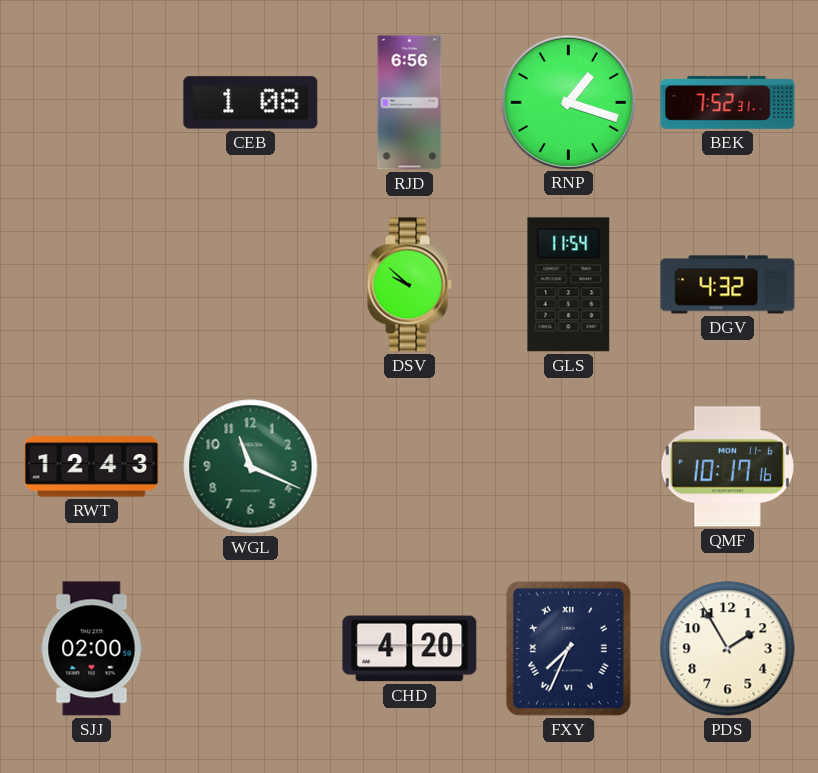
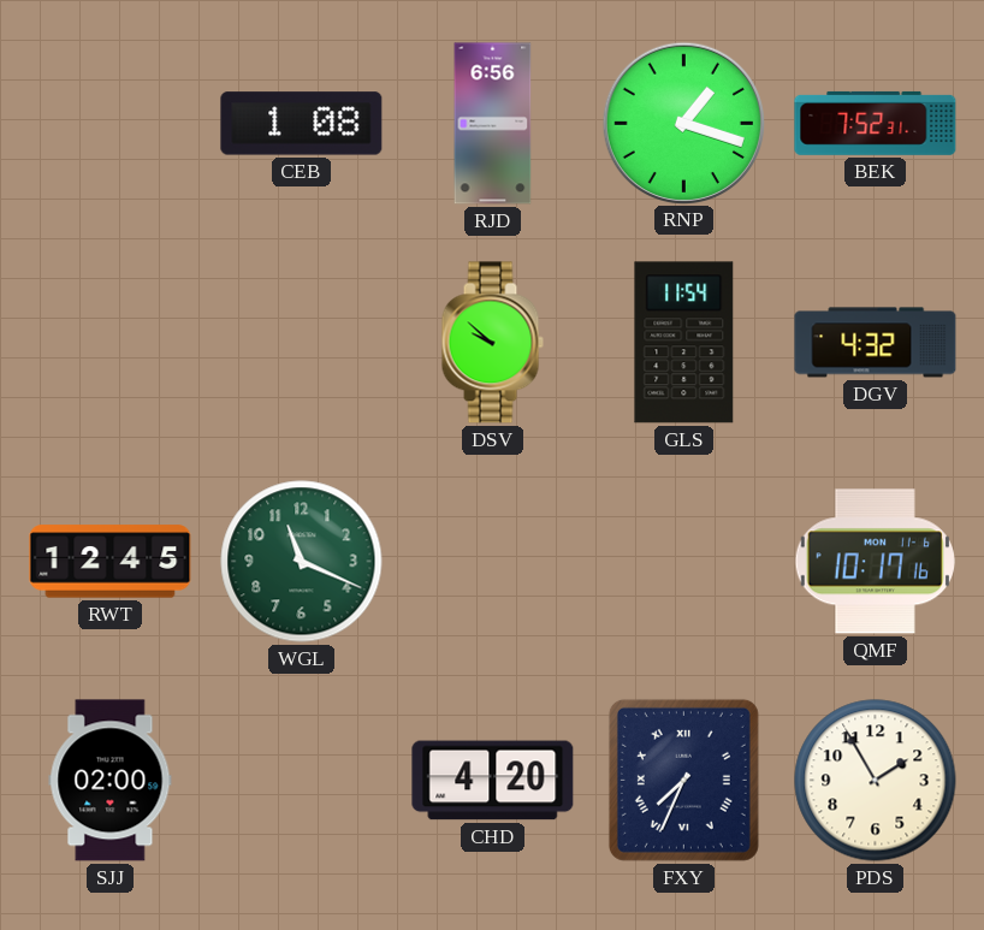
RWT: 12:43 -> 12:45 (111, 562)
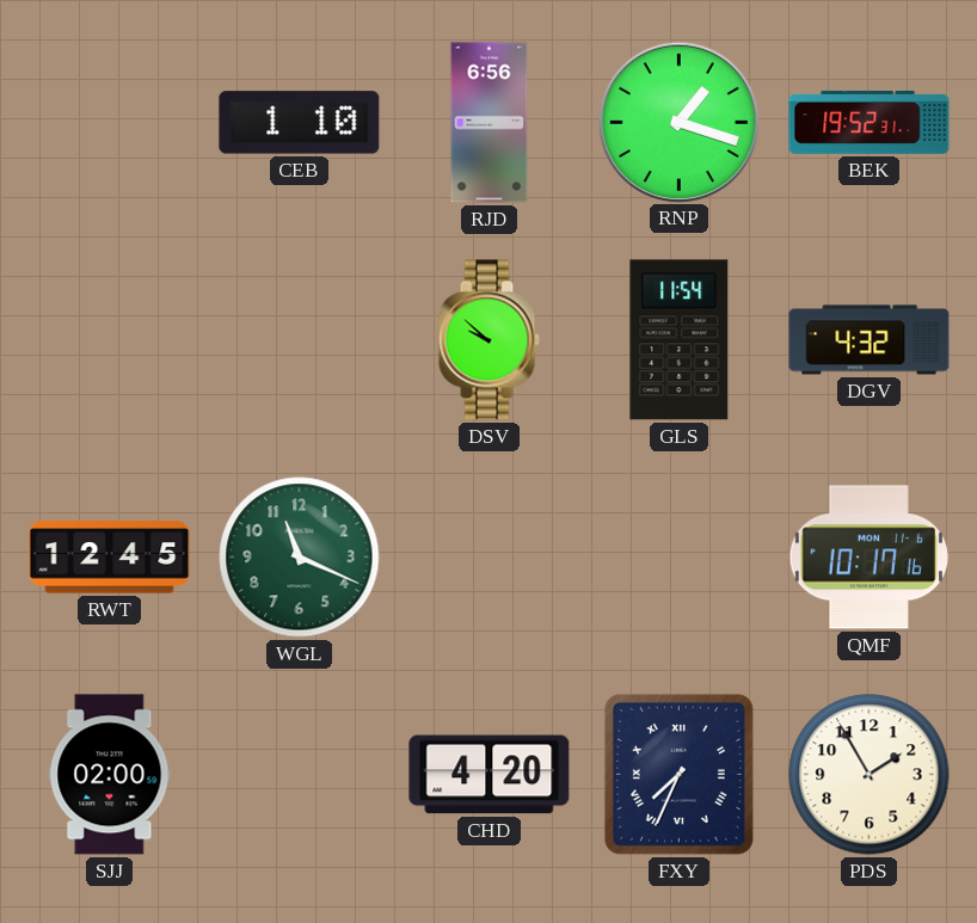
CEB: 1:08 -> 1:10 (300, 123)
BEK: 7:52 -> 19:52 (870, 122)
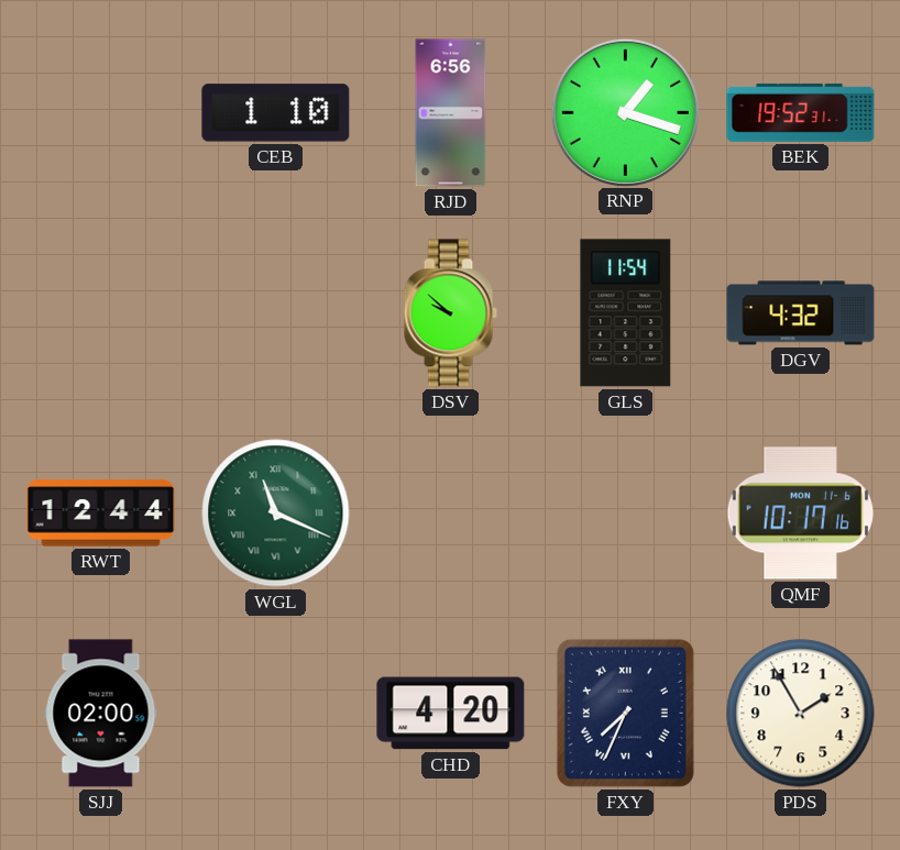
RWT: 12:45 -> 12:44 (101, 514)
WGL numerals: Arabic -> Roman (276, 514)
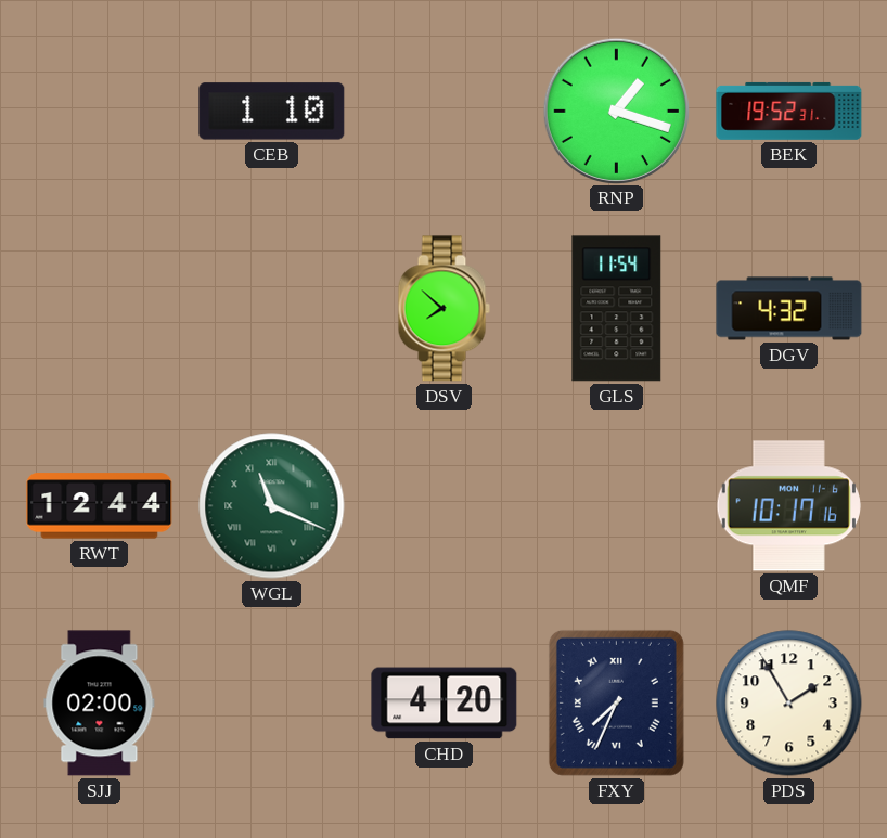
RJD: 6:56 -> none (451, 113)
DSV: 9:52 -> 7:52 (443, 309)
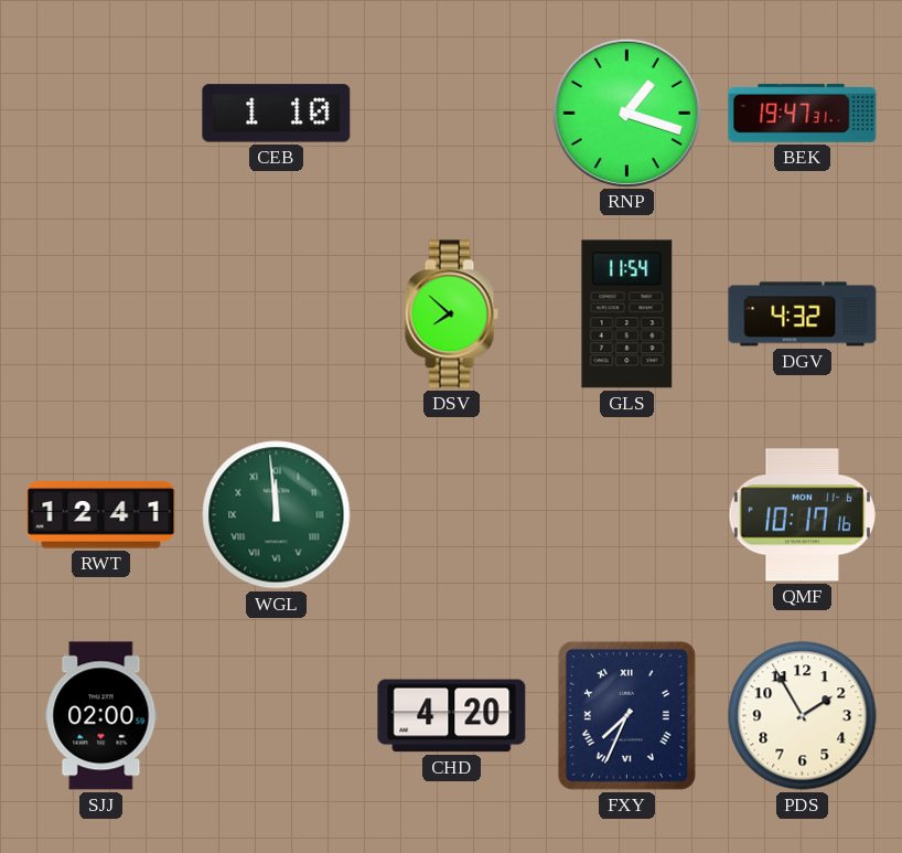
BEK: 19:52 -> 19:47 (803, 113)
RWT: 12:44 -> 12:41 (101, 515)
WGL: 11:19 -> 11:59 (277, 515)
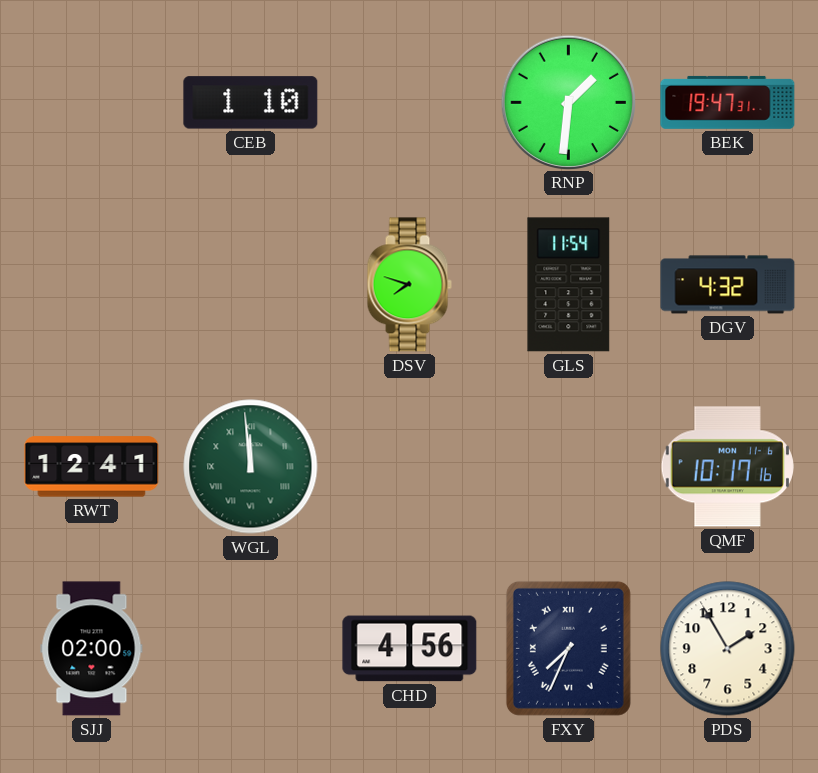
RNP: 1:18 -> 1:31 (568, 102)
DSV: 7:52 -> 7:48 (409, 285)
CHD: 4:20 -> 4:56 (410, 649)
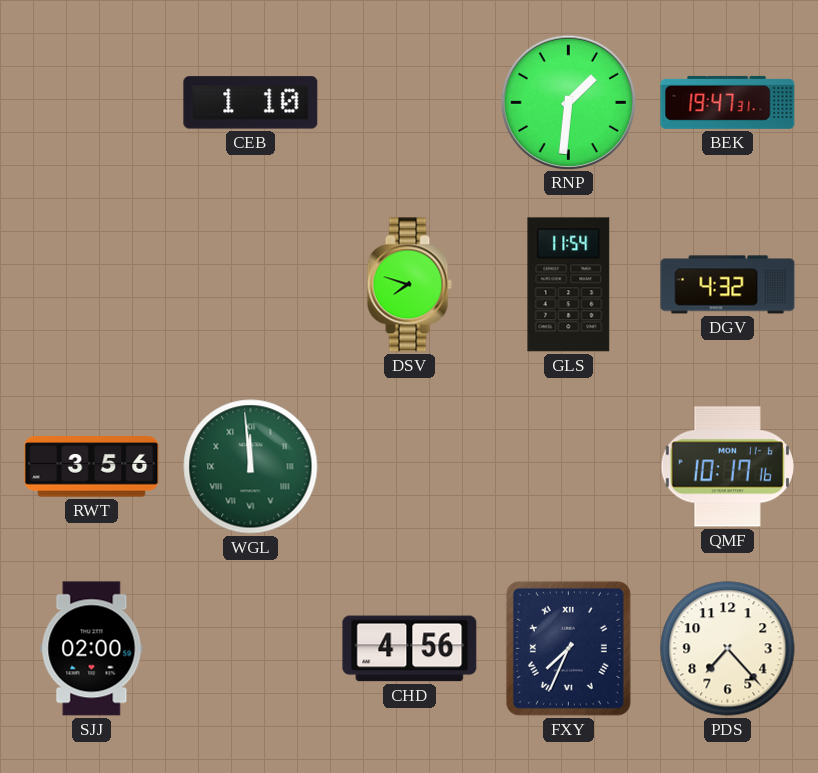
RWT: 12:41 -> 3:56 (92, 467)
PDS: 1:55 -> 7:23 (728, 649)
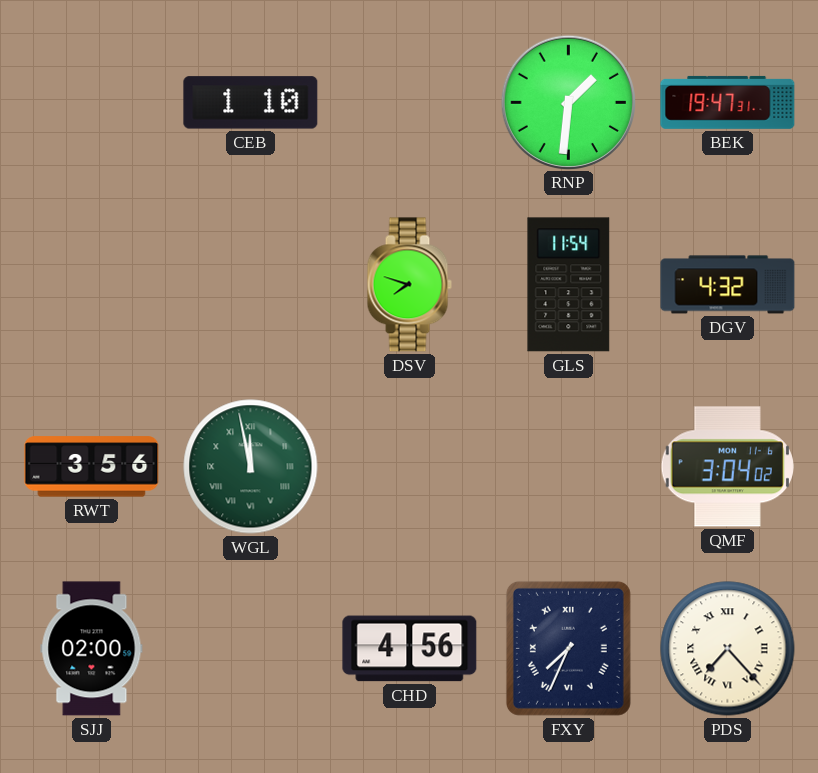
WGL: 11:59 -> 11:58 (251, 467)
QMF: 10:17 -> 3:04 (727, 467)
PDS numerals: Arabic -> Roman (728, 649)
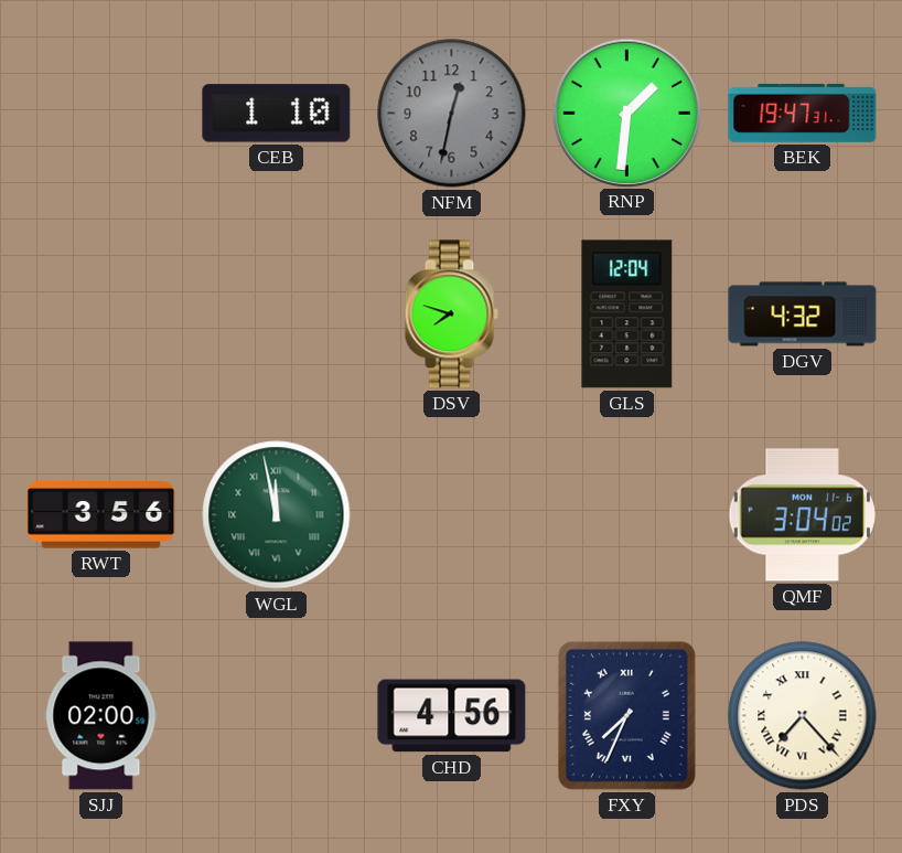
NFM: none -> 12:32 (452, 114)
GLS: 11:54 -> 12:04 (627, 314)
